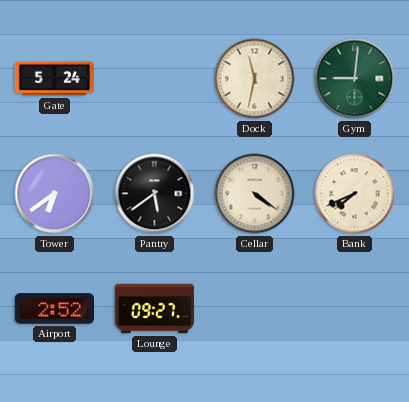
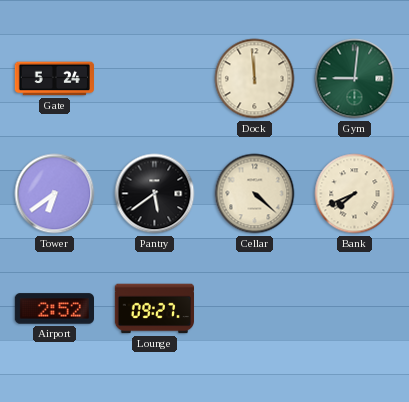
Dock: 11:32 -> 11:59 (255, 79)
Cellar: 4:21 -> 4:22 (255, 194)
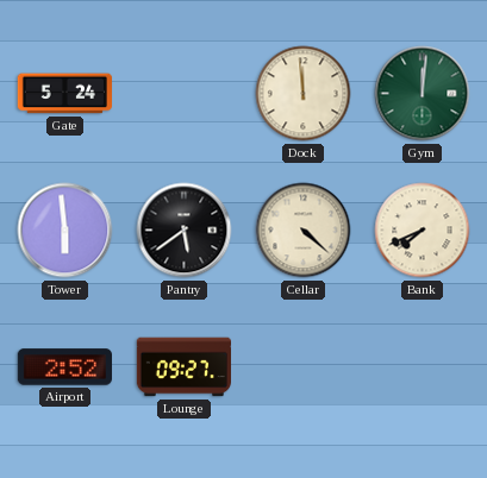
Gym: 9:01 -> 12:01 (423, 94)
Tower: 6:39 -> 5:59 (65, 231)
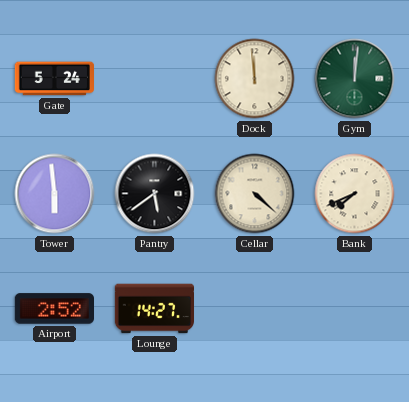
Lounge: 09:27 -> 14:27 (154, 309)
